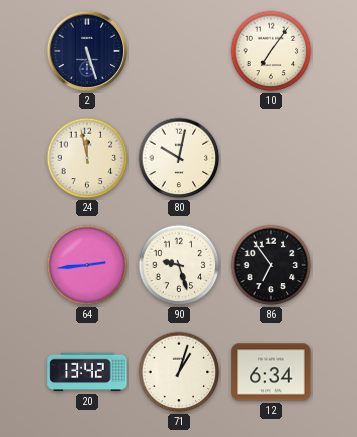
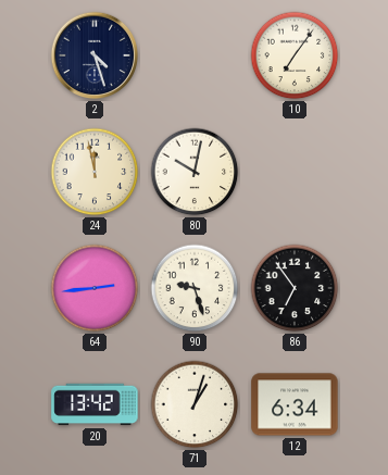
2: 5:27 -> 4:27 (95, 55)
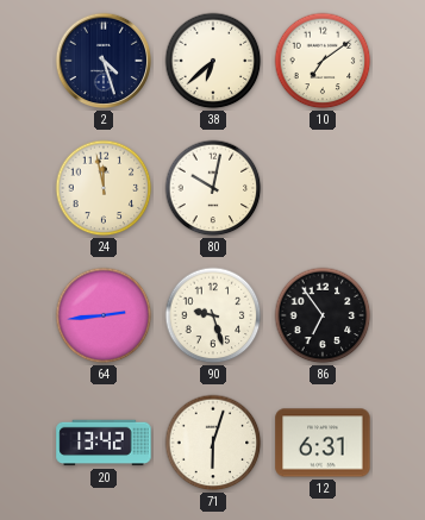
38: none -> 6:38 (213, 61)
10: 7:06 -> 7:09 (323, 61)
71: 1:03 -> 6:03 (213, 443)
12: 6:34 -> 6:31 (323, 443)
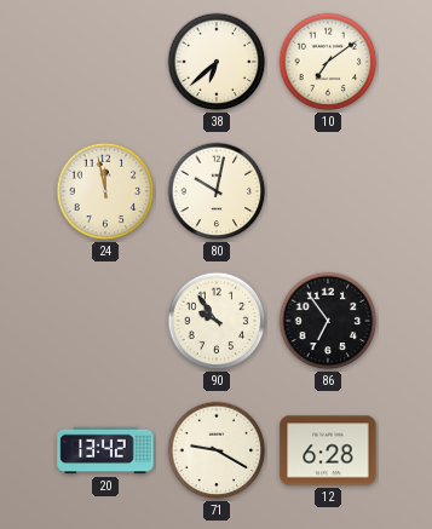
2: 4:27 -> none (104, 61)
64: 2:44 -> none (104, 315)
90: 9:27 -> 9:54 (217, 321)
71: 6:03 -> 9:20 (217, 450)
12: 6:31 -> 6:28 (328, 450)
